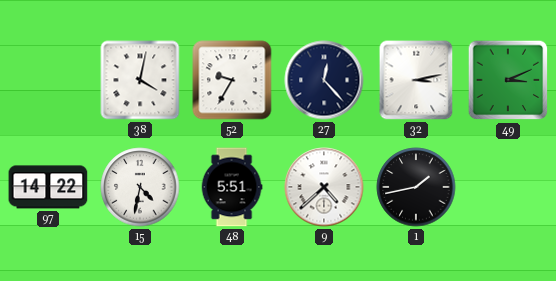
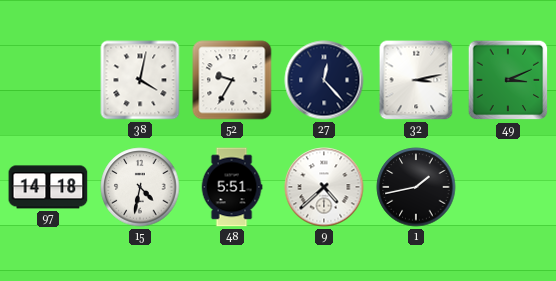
97: 14:22 -> 14:18 (48, 187)
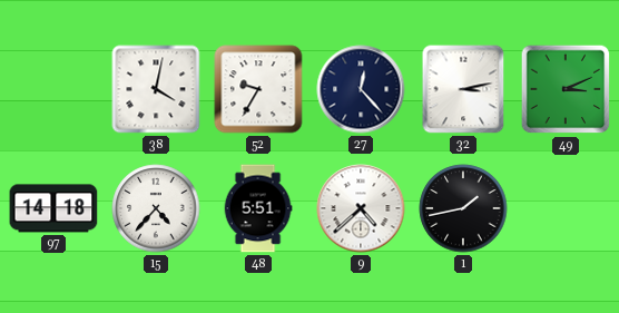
15: 4:32 -> 4:37 (156, 208)
